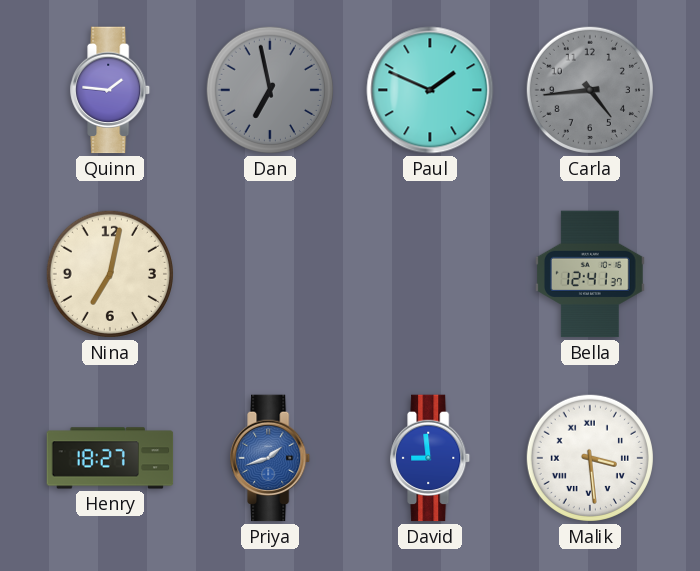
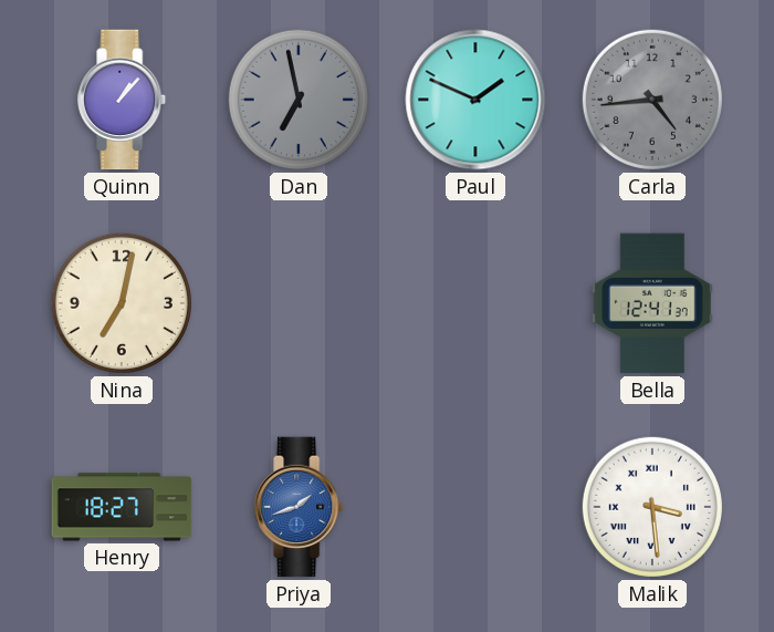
Quinn: 1:46 -> 1:07 (123, 100)
David: 8:59 -> none (431, 458)
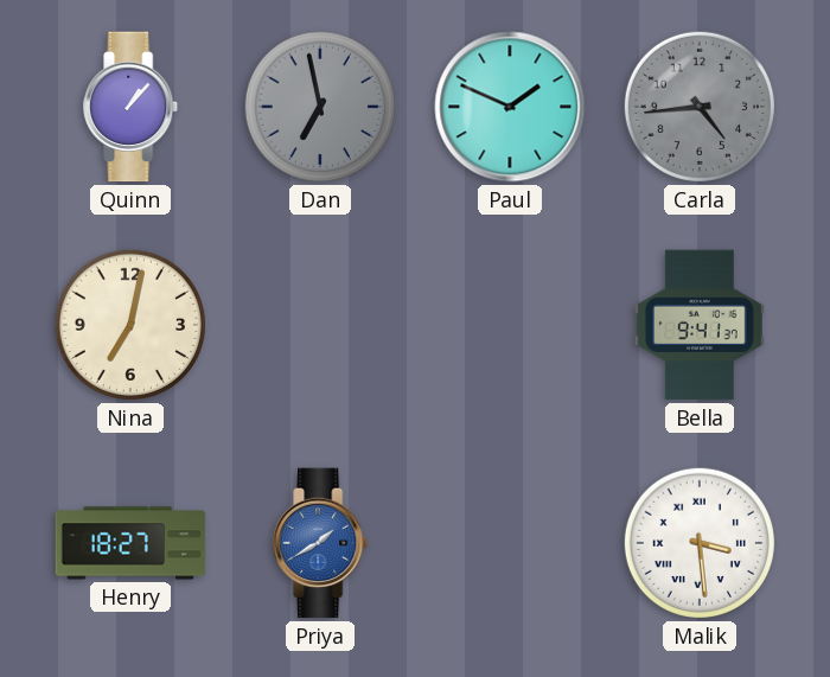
Bella: 12:41 -> 9:41 (701, 325)
Priya: 1:42 -> 1:40 (321, 543)
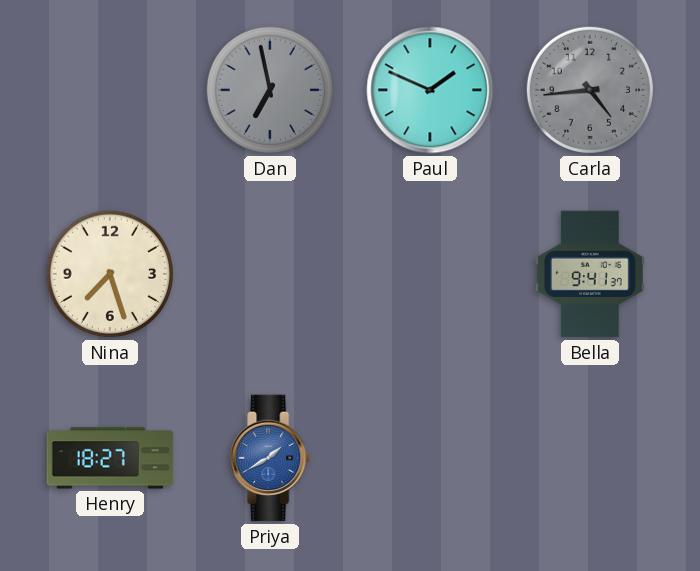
Quinn: 1:07 -> none (132, 107)
Nina: 7:02 -> 7:27 (110, 274)
Malik: 3:29 -> none (700, 543)
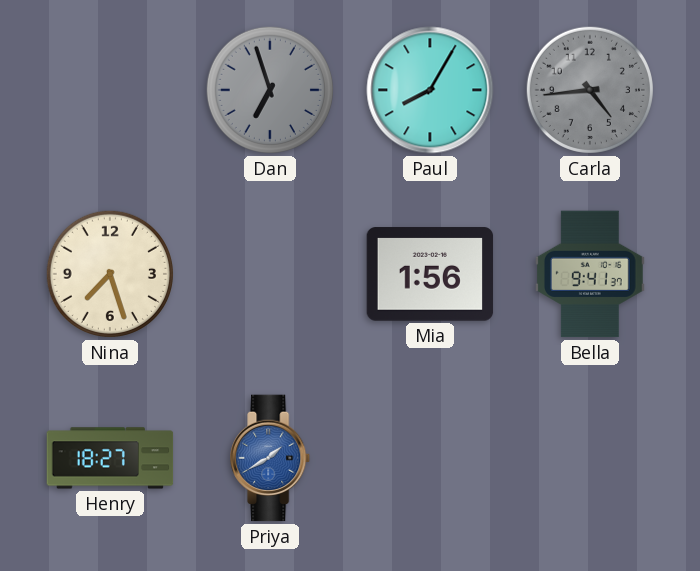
Dan: 6:58 -> 6:57 (270, 90)
Paul: 1:49 -> 8:05 (430, 90)
Mia: none -> 1:56 (430, 274)
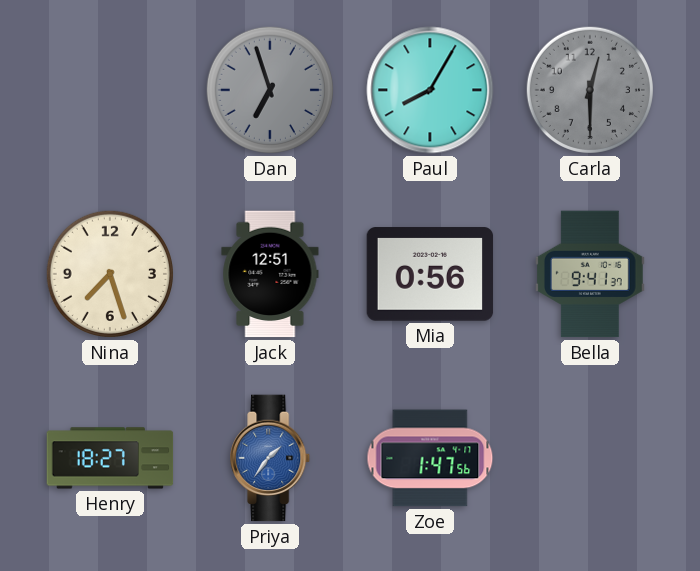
Carla: 4:44 -> 12:30 (590, 90)
Jack: none -> 12:51 (270, 274)
Mia: 1:56 -> 0:56 (430, 274)
Priya: 1:40 -> 1:36 (271, 458)
Zoe: none -> 1:47 (430, 458)
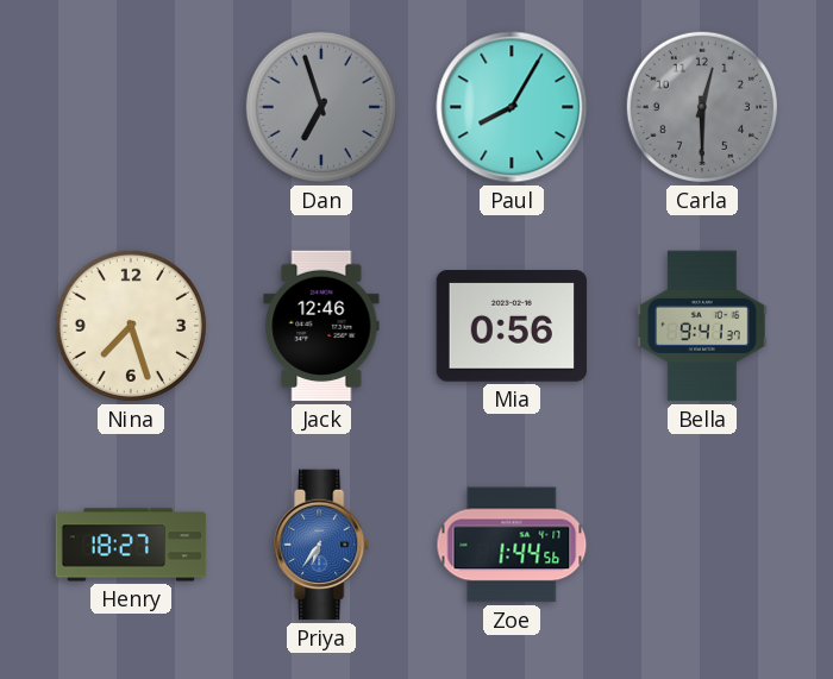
Jack: 12:51 -> 12:46 (321, 326)
Priya: 1:36 -> 6:36 (322, 545)
Zoe: 1:47 -> 1:44 (512, 545)
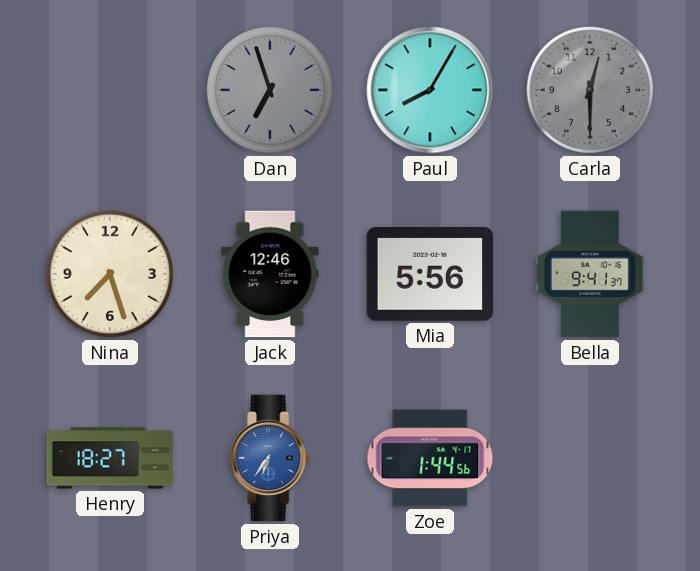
Mia: 0:56 -> 5:56 (430, 274)
